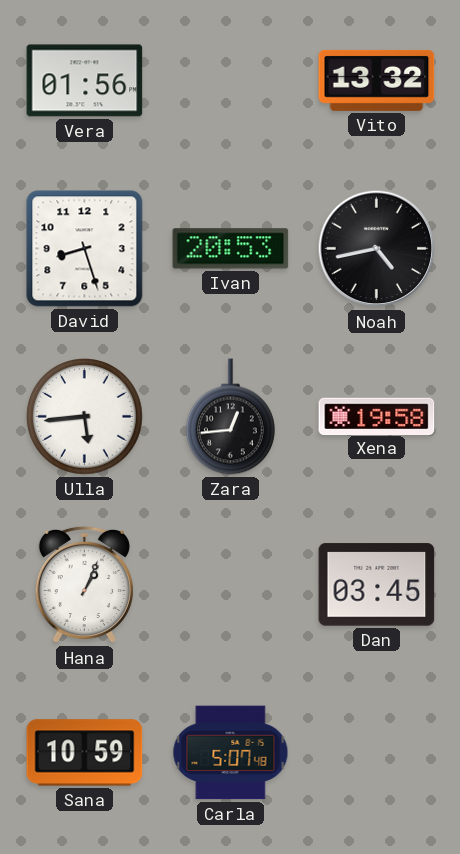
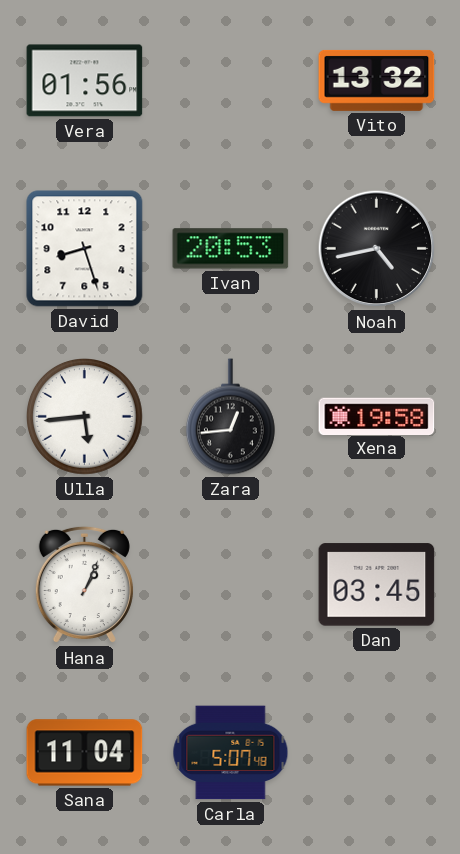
Sana: 10:59 -> 11:04 (85, 753)
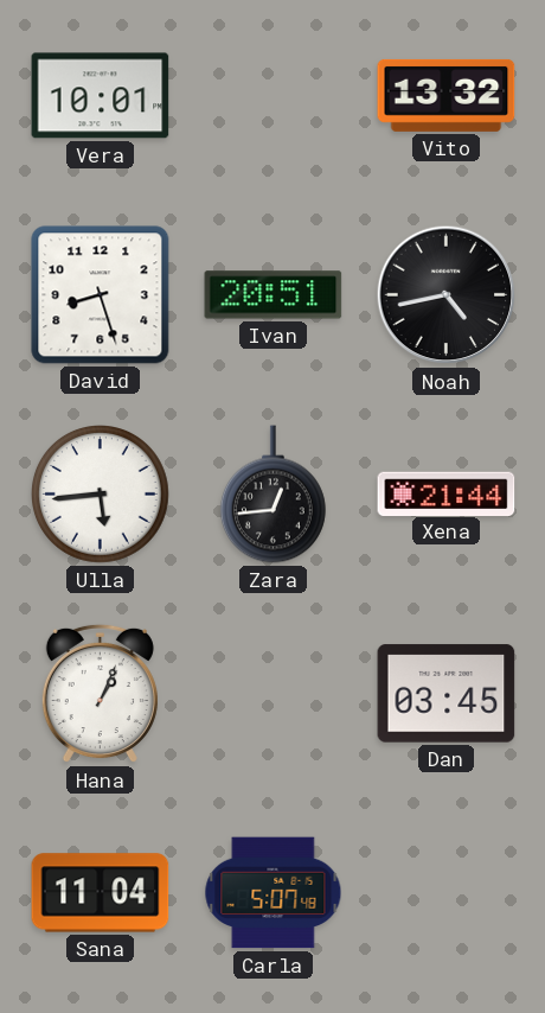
Vera: 01:56 -> 10:01 (101, 96)
Ivan: 20:53 -> 20:51 (274, 295)
Xena: 19:58 -> 21:44 (447, 493)
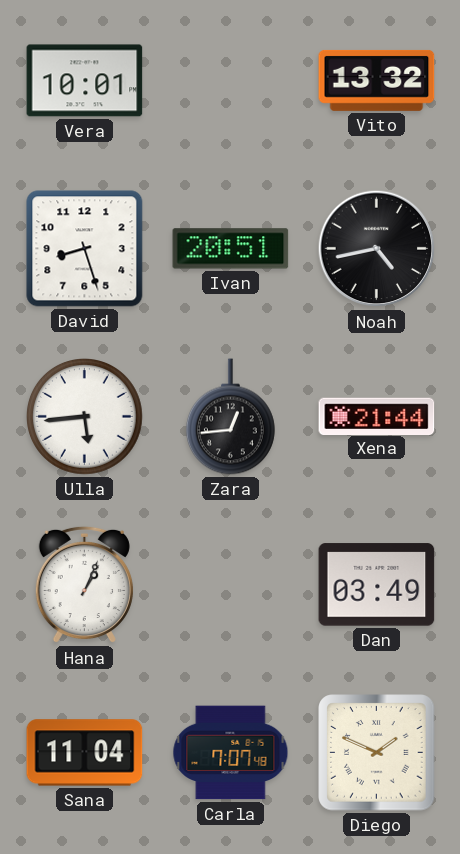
Dan: 03:45 -> 03:49 (377, 585)
Carla: 5:07 -> 7:07 (231, 753)
Diego: none -> 1:49 (377, 753)
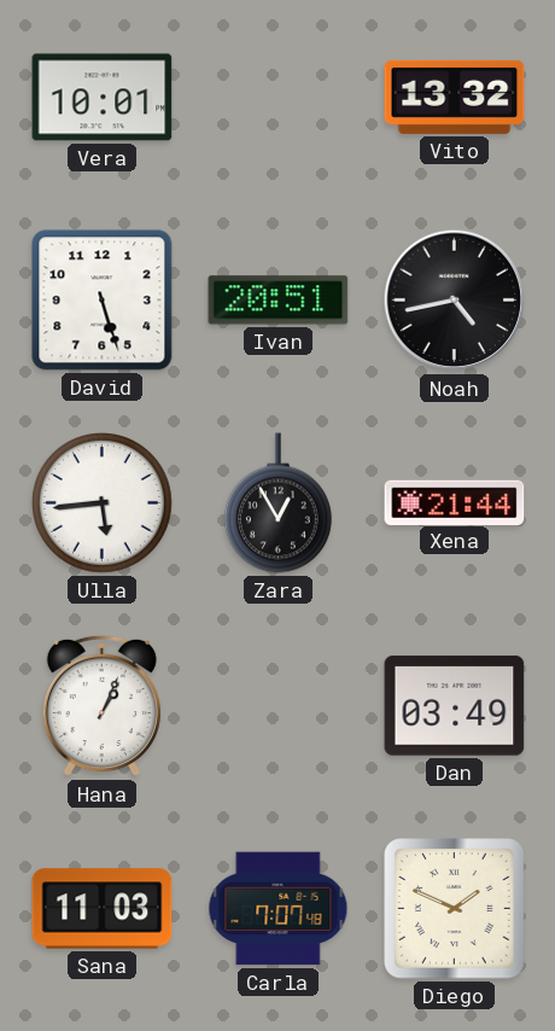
David: 8:27 -> 5:27 (103, 301)
Zara: 12:44 -> 12:55 (277, 503)
Sana: 11:04 -> 11:03 (103, 909)
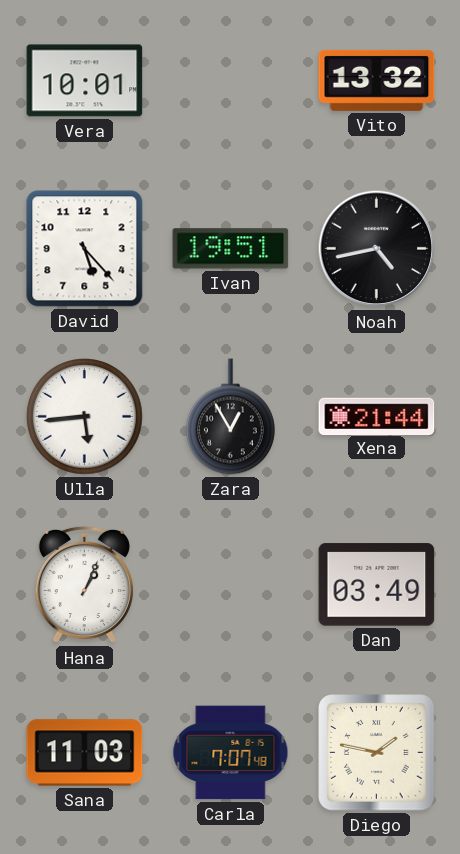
David: 5:27 -> 5:23 (85, 249)
Ivan: 20:51 -> 19:51 (231, 249)
Diego: 1:49 -> 1:47 (377, 753)
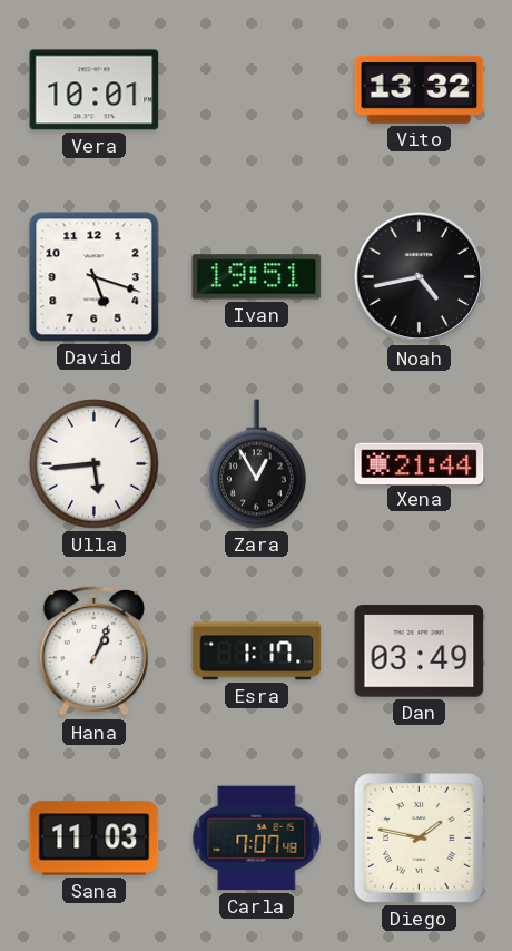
David: 5:23 -> 5:18 (95, 277)
Esra: none -> 1:17 (257, 651)
